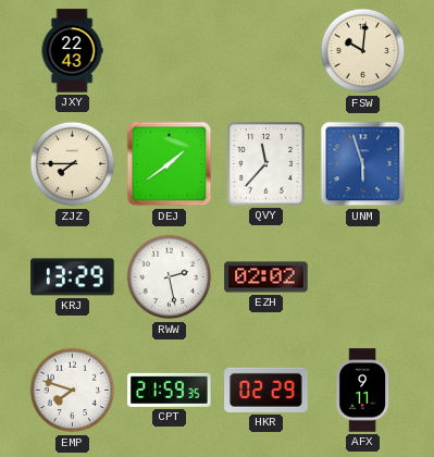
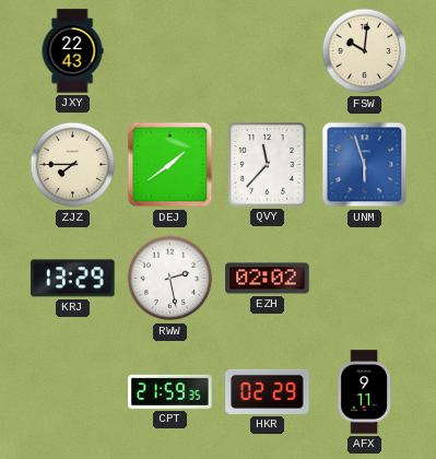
EMP: 7:48 -> none (73, 391)
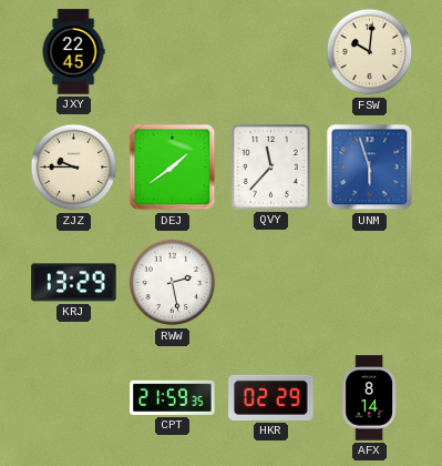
JXY: 22:43 -> 22:45 (73, 52)
ZJZ: 7:45 -> 9:45 (74, 168)
EZH: 02:02 -> none (268, 279)
AFX: 9:11 -> 8:14 (369, 398)
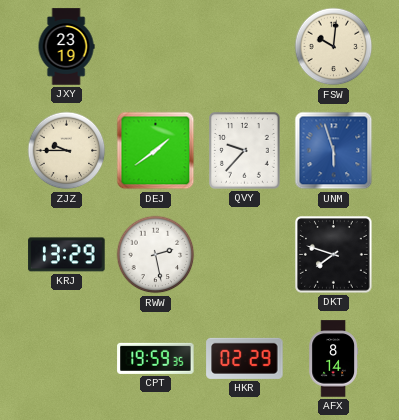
JXY: 22:45 -> 23:19 (66, 47)
QVY: 11:37 -> 9:37 (245, 151)
DKT: none -> 7:48 (334, 255)
CPT: 21:59 -> 19:59 (156, 358)
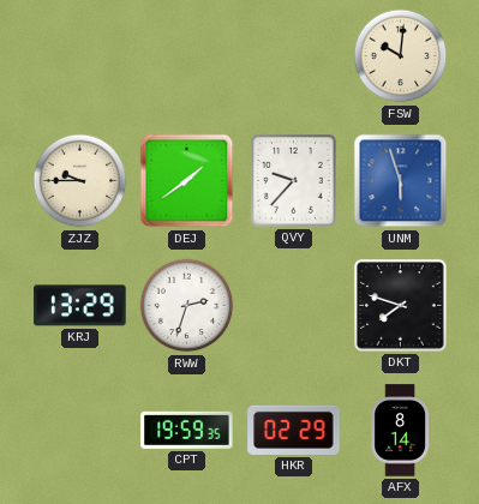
JXY: 23:19 -> none (66, 47)
RWW: 2:28 -> 2:33 (187, 306)
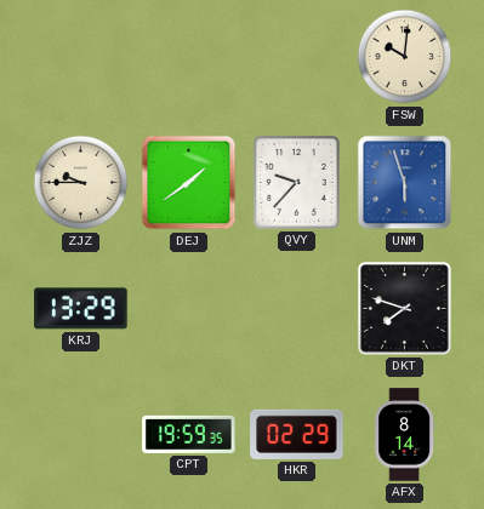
RWW: 2:33 -> none (187, 306)
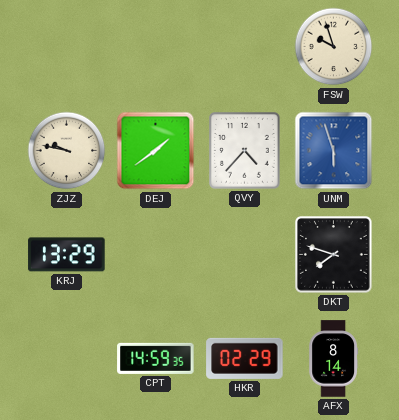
FSW: 10:01 -> 9:57 (334, 47)
ZJZ: 9:45 -> 9:47 (67, 151)
QVY: 9:37 -> 4:37 (245, 151)
CPT: 19:59 -> 14:59 (156, 358)
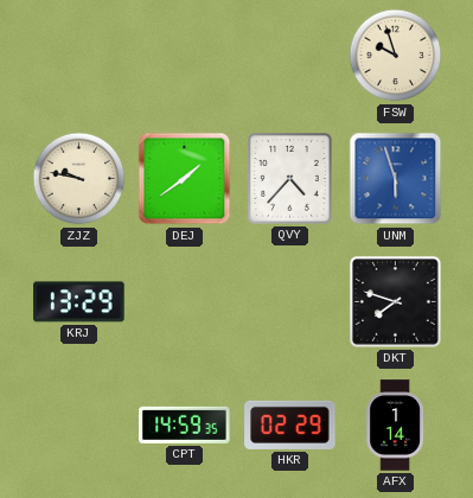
AFX: 8:14 -> 1:14 (395, 426)
